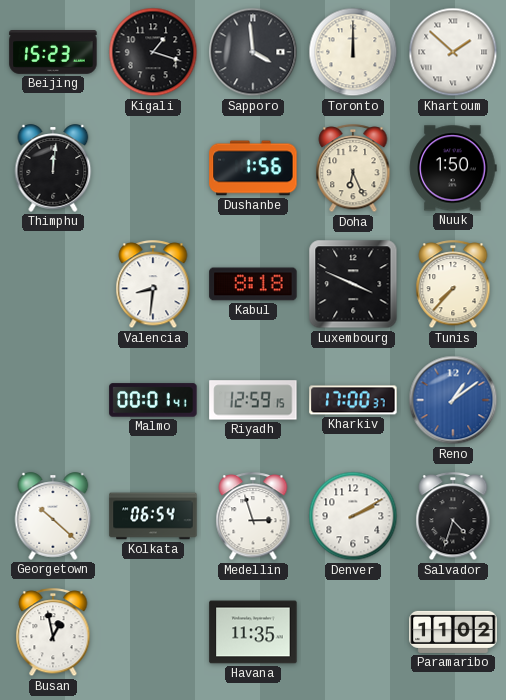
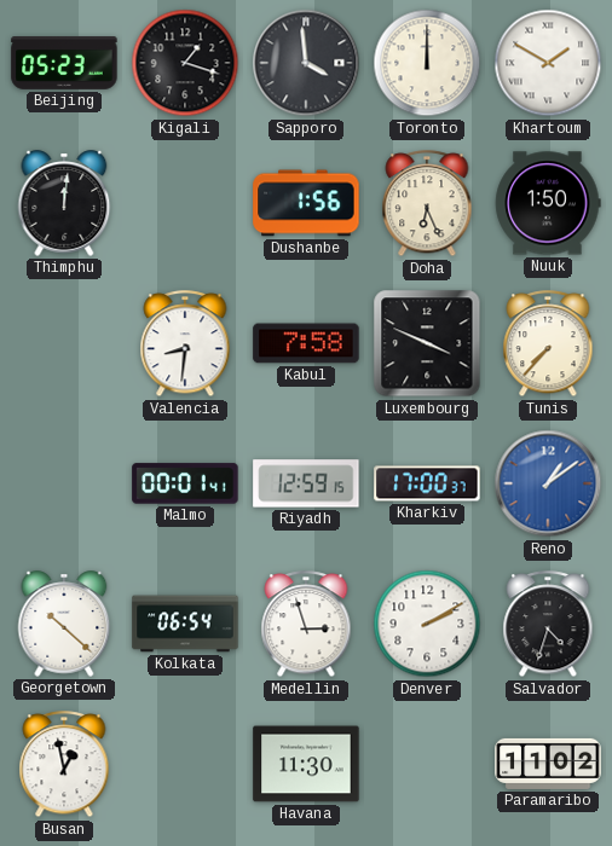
Beijing: 15:23 -> 05:23 (64, 64)
Khartoum: 1:52 -> 1:50 (548, 63)
Kabul: 8:18 -> 7:58 (306, 343)
Havana: 11:35 -> 11:30 (306, 764)
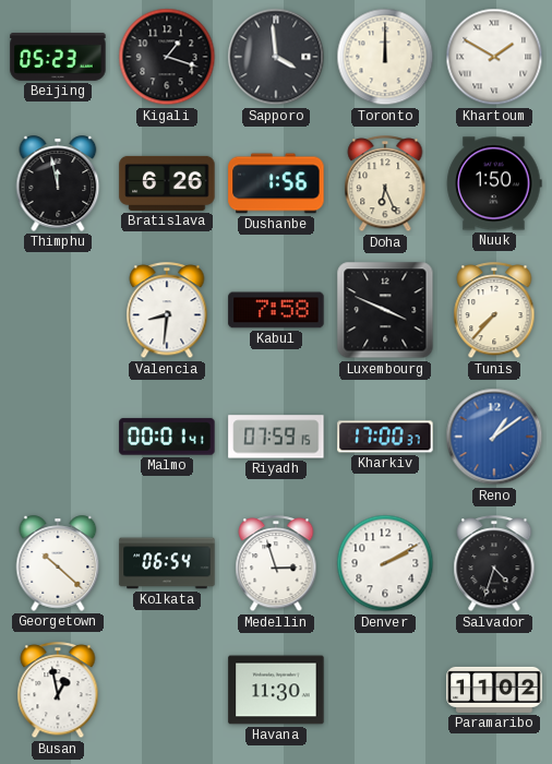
Thimphu: 12:01 -> 11:58 (58, 183)
Bratislava: none -> 6:26 (167, 183)
Riyadh: 12:59 -> 07:59 (276, 437)
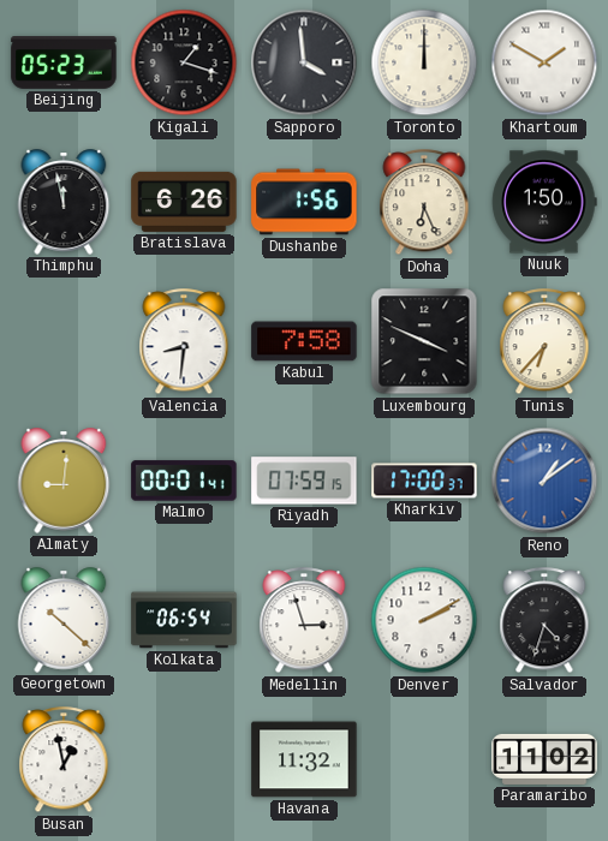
Tunis: 7:37 -> 6:37 (544, 342)
Almaty: none -> 9:01 (64, 481)
Havana: 11:30 -> 11:32 (304, 759)
